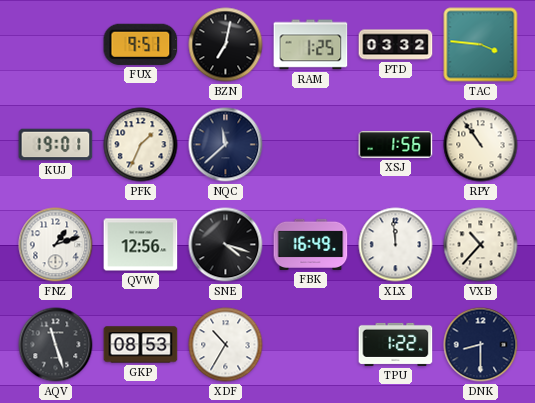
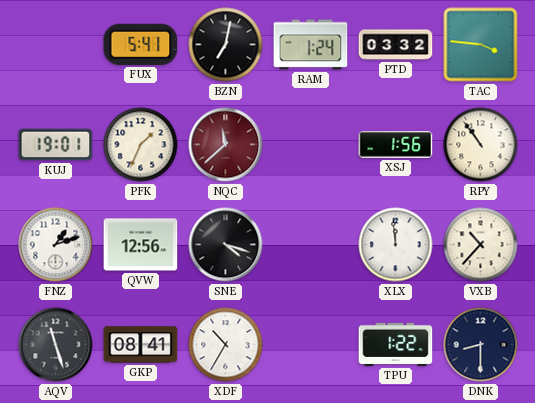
FUX: 9:51 -> 5:41 (141, 44)
RAM: 1:25 -> 1:24 (311, 45)
NQC dial: navy -> burgundy (226, 145)
FBK: 16:49 -> none (311, 244)
GKP: 08:53 -> 08:41 (141, 345)
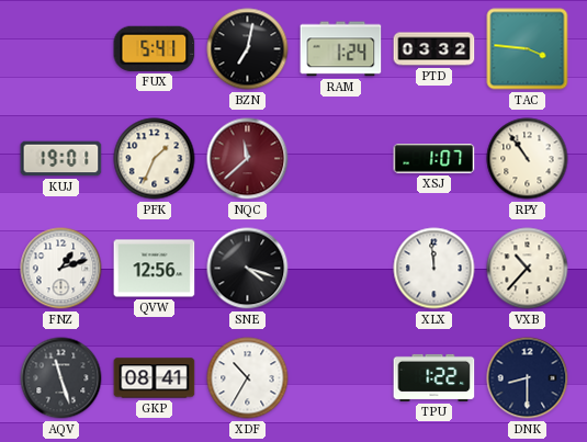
XSJ: 1:56 -> 1:07 (434, 159)
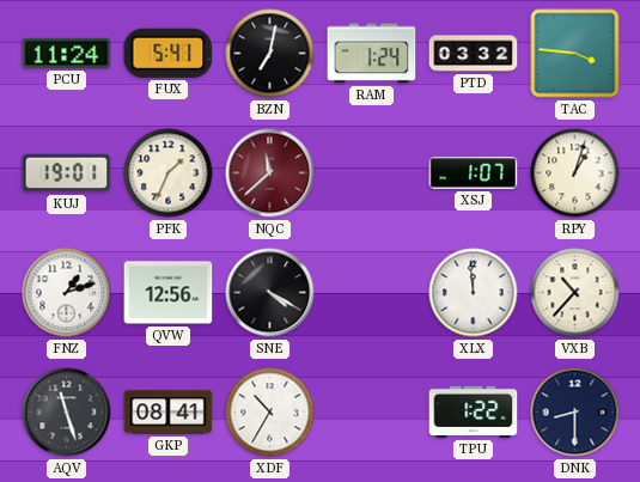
PCU: none -> 11:24 (67, 53)
RPY: 10:54 -> 1:03 (575, 173)
SNE: 4:18 -> 4:20 (270, 293)
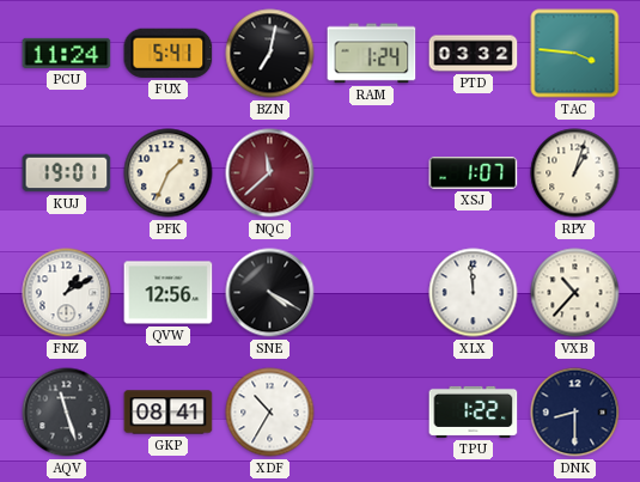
FNZ: 1:12 -> 1:10 (67, 293)
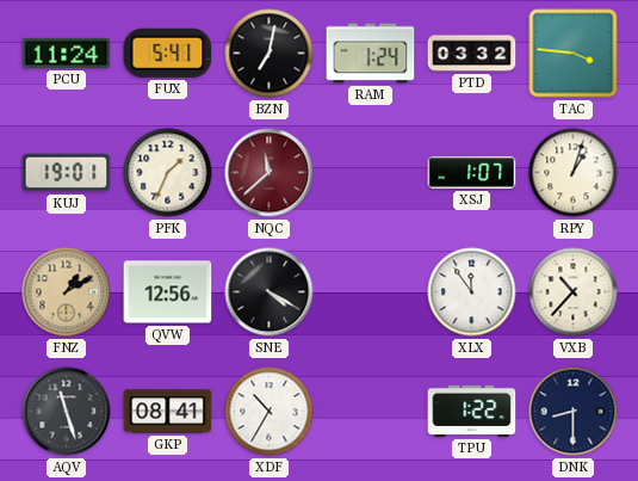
FNZ dial: white -> champagne (67, 292)
XLX: 11:59 -> 11:54 (472, 292)
